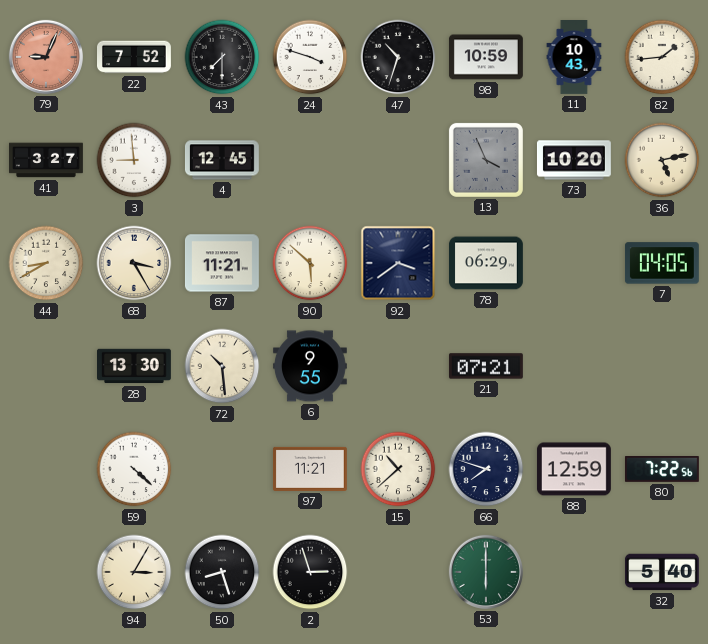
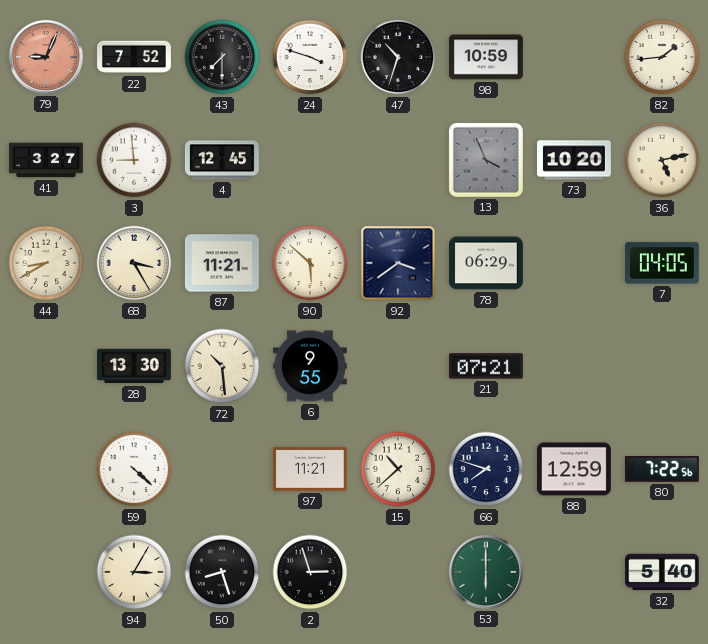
11: 10:43 -> none (574, 58)
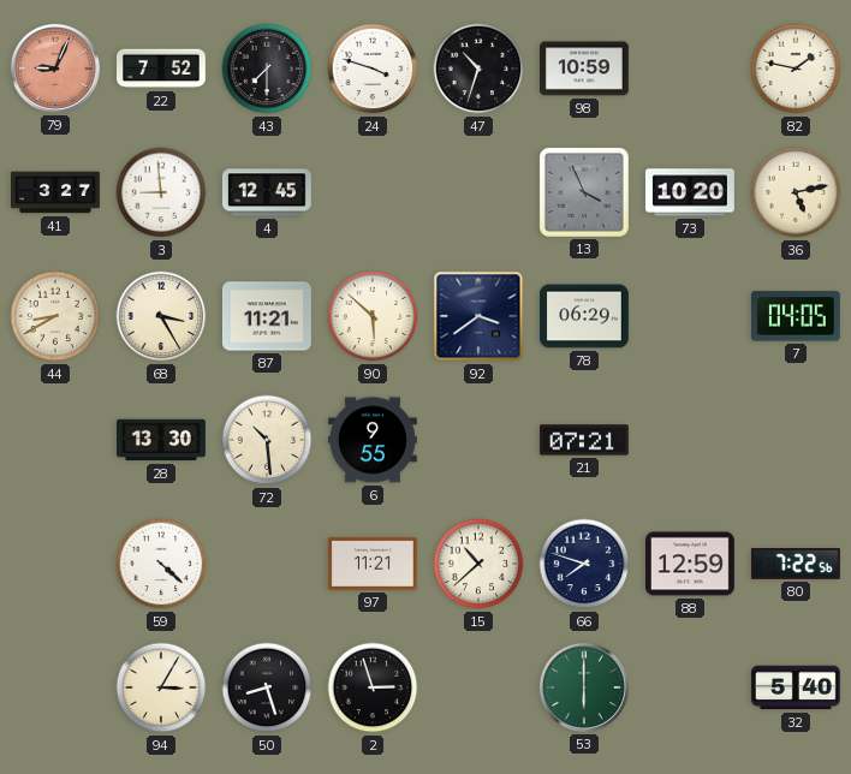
82: 1:44 -> 1:47 (796, 69)
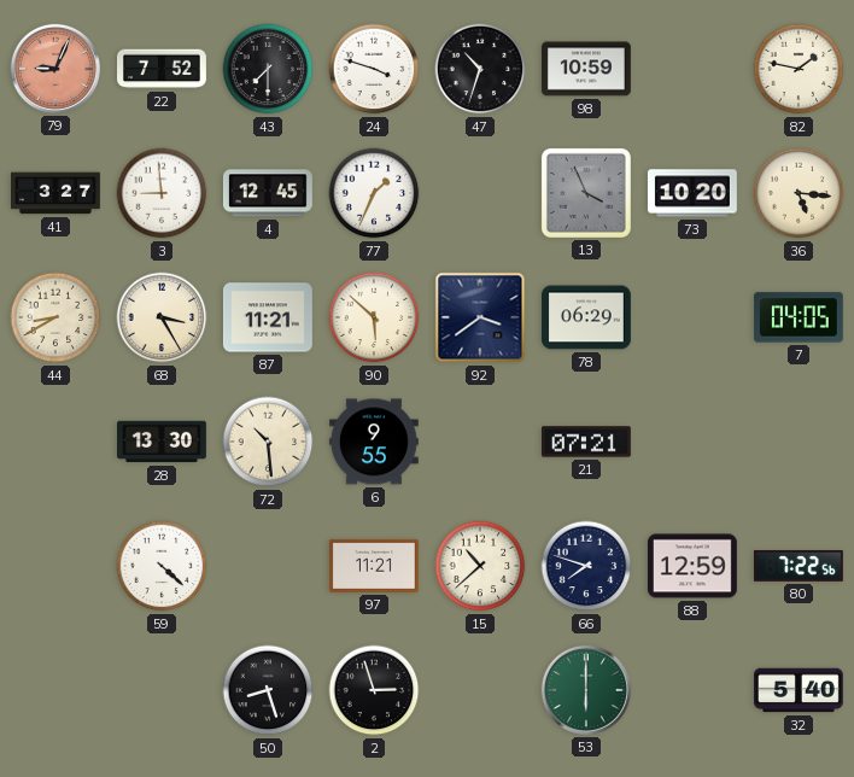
77: none -> 1:34 (374, 193)
36: 5:13 -> 5:16 (799, 193)
94: 3:05 -> none (161, 687)
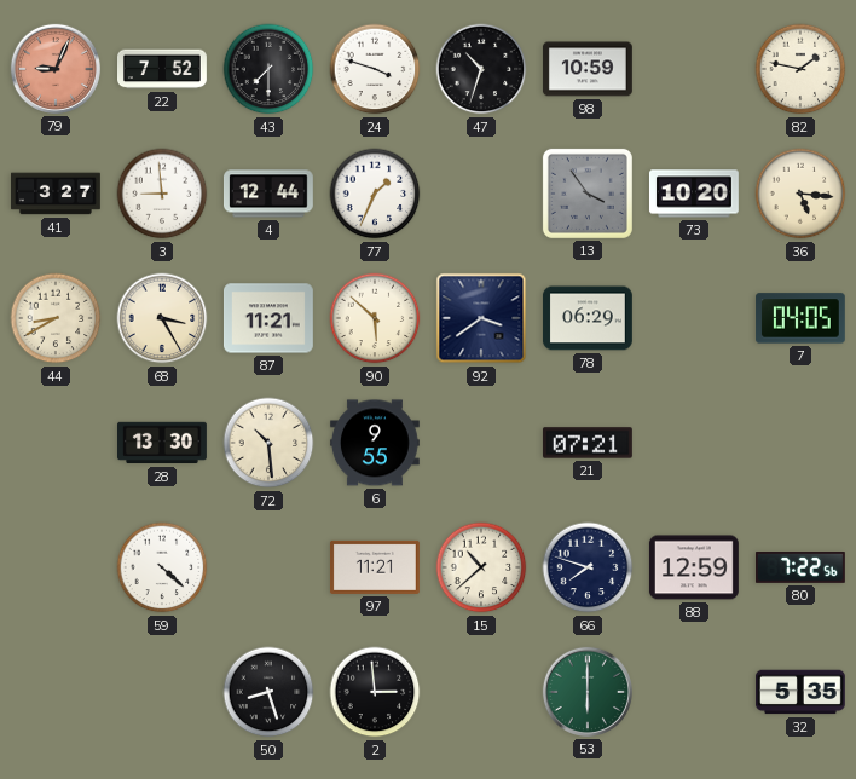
4: 12:45 -> 12:44 (268, 194)
13: 3:56 -> 3:54 (588, 194)
2: 2:57 -> 2:59 (375, 692)
32: 5:40 -> 5:35 (800, 692)
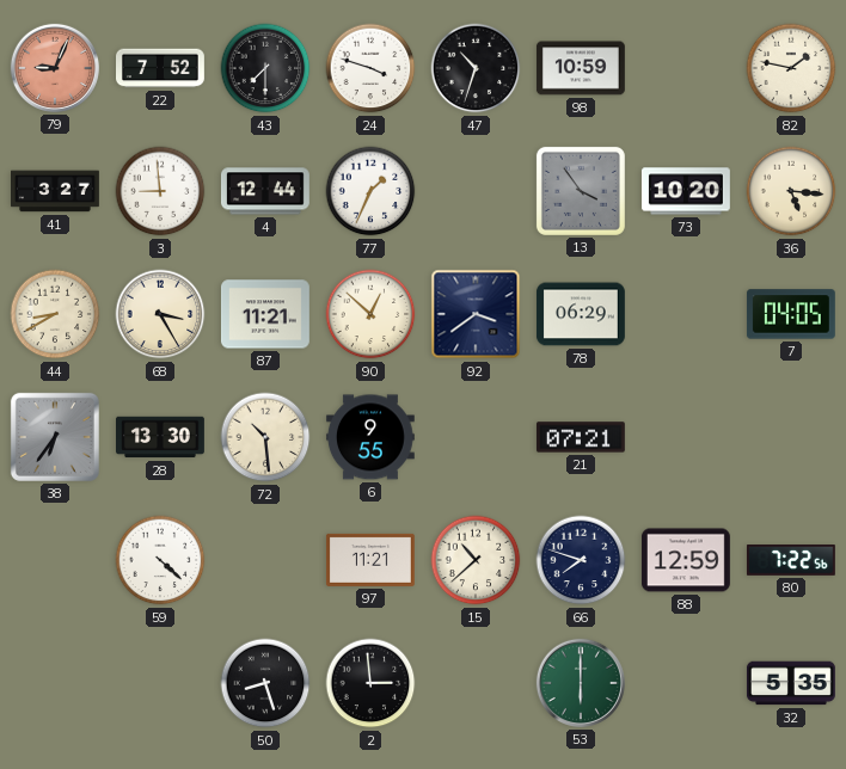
90: 5:52 -> 12:52 (370, 314)
38: none -> 6:36 (55, 437)
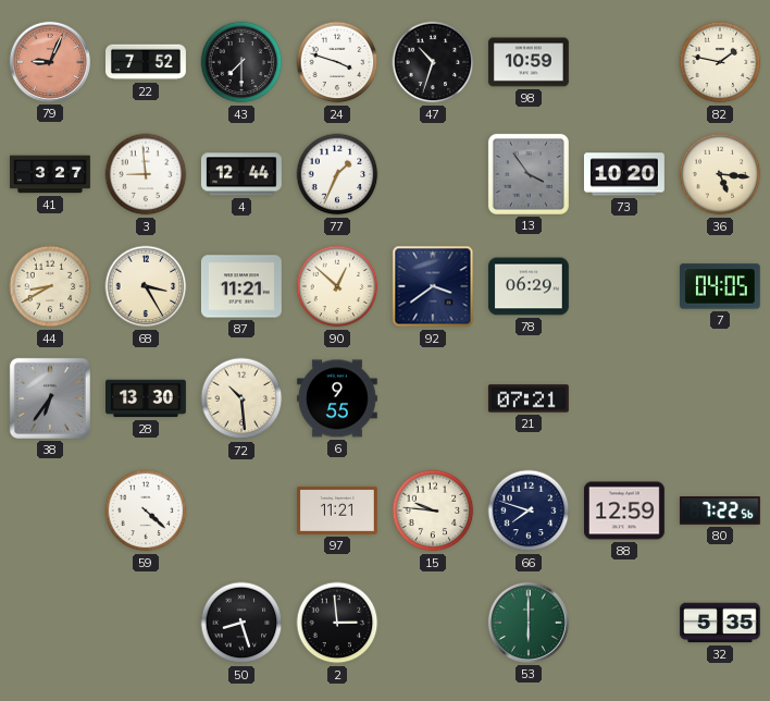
15: 10:38 -> 9:46 (433, 511)
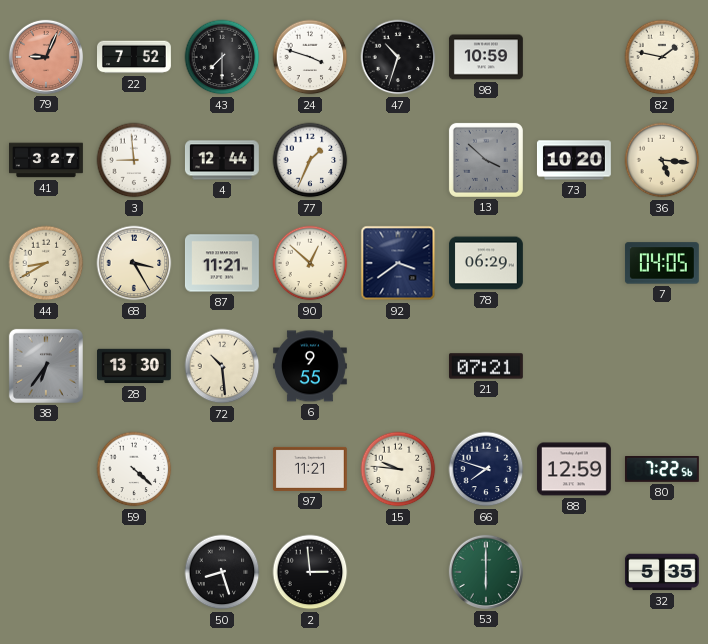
13: 3:54 -> 3:52 (486, 160)
